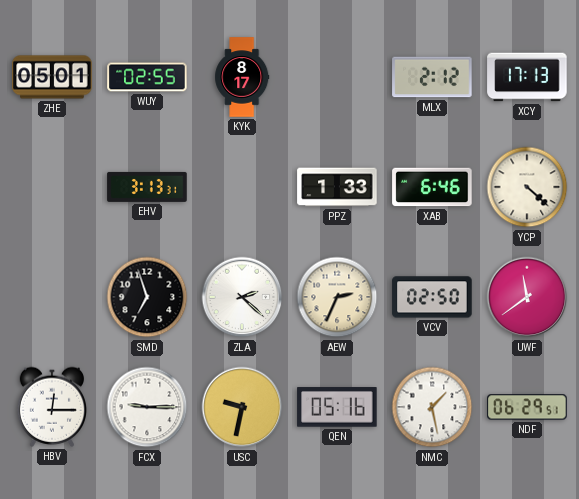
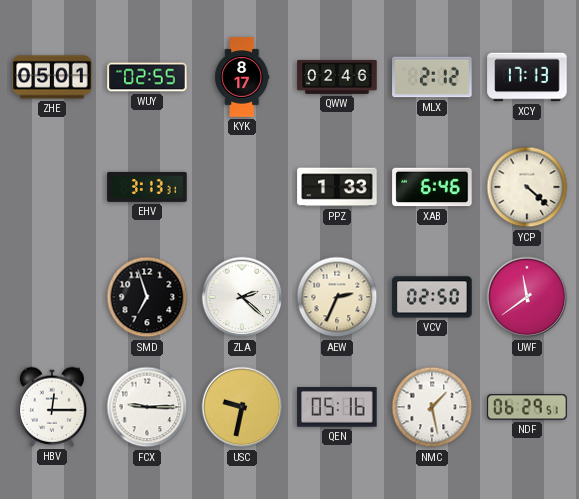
QWW: none -> 02:46 (337, 77)
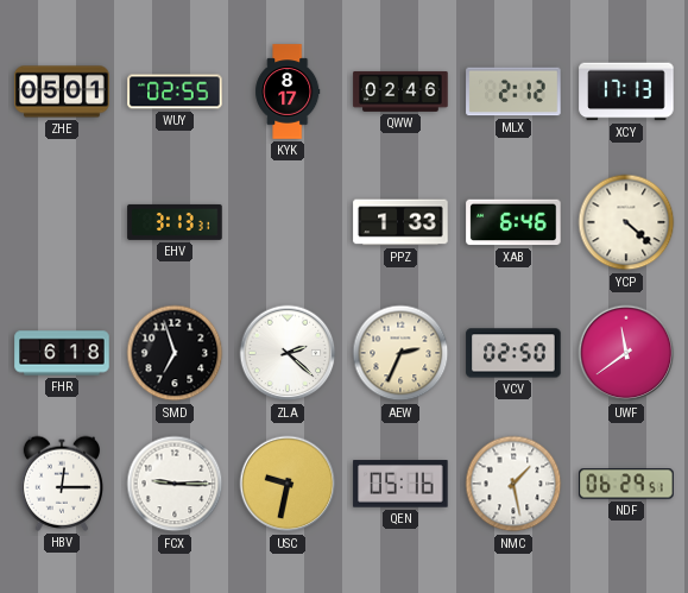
FHR: none -> 6:18 (62, 353)
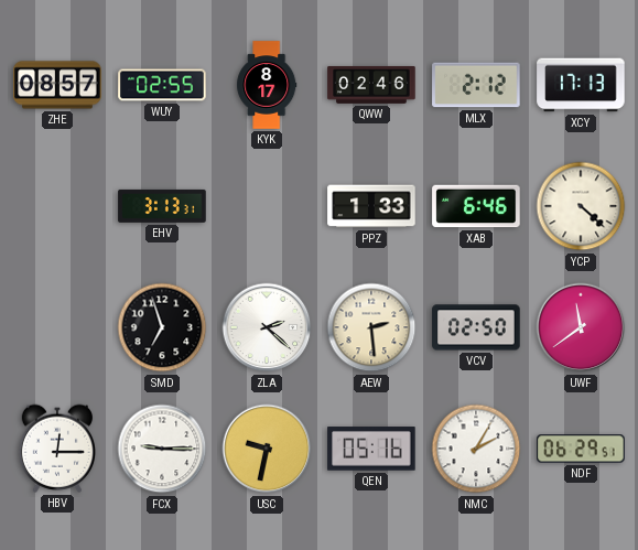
ZHE: 05:01 -> 08:57 (57, 85)
FHR: 6:18 -> none (62, 353)
AEW: 2:34 -> 2:29 (371, 327)
NMC: 1:28 -> 2:05 (476, 449)
